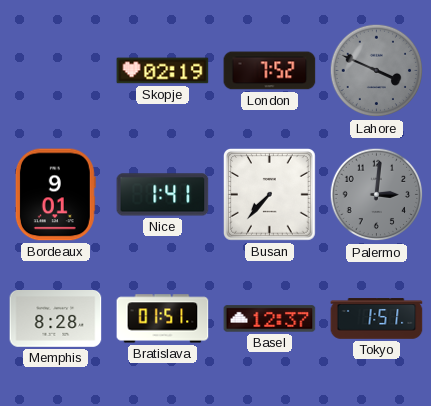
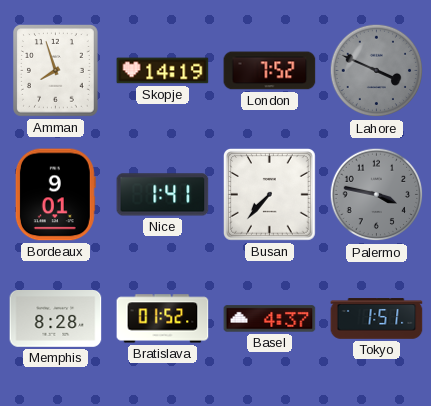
Amman: none -> 7:57 (56, 71)
Skopje: 02:19 -> 14:19 (163, 71)
Palermo: 3:01 -> 3:47 (377, 195)
Bratislava: 01:51 -> 01:52 (163, 319)
Basel: 12:37 -> 4:37 (270, 319)
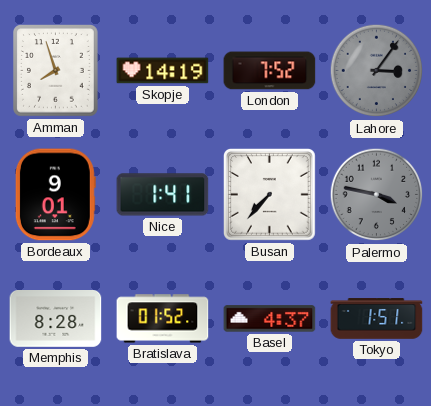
Lahore: 3:49 -> 3:06 (377, 71)
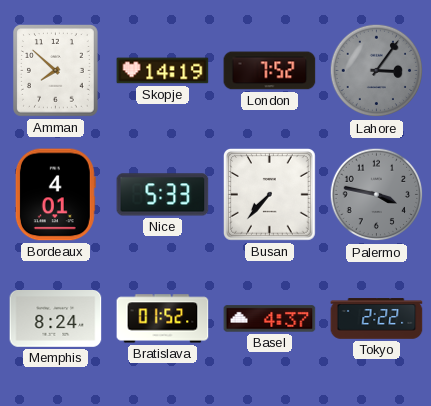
Amman: 7:57 -> 7:52 (56, 71)
Bordeaux: 9:01 -> 4:01 (55, 195)
Nice: 1:41 -> 5:33 (163, 195)
Memphis: 8:28 -> 8:24 (56, 319)
Tokyo: 1:51 -> 2:22 (377, 319)
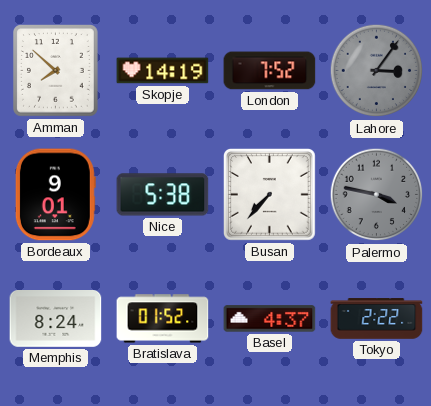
Bordeaux: 4:01 -> 9:01 (55, 195)
Nice: 5:33 -> 5:38 (163, 195)
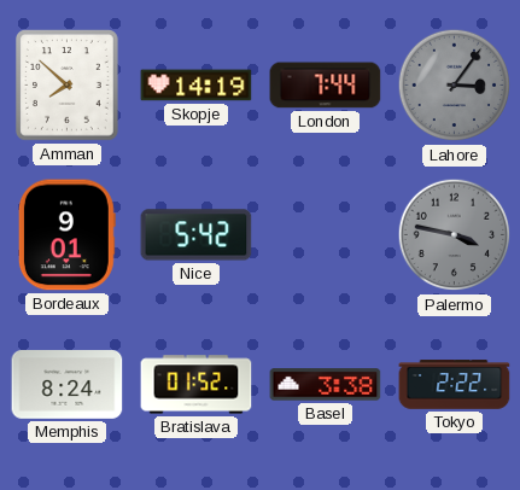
London: 7:52 -> 7:44 (326, 86)
Nice: 5:38 -> 5:42 (197, 235)
Busan: 7:37 -> none (269, 194)
Basel: 4:37 -> 3:38 (326, 385)
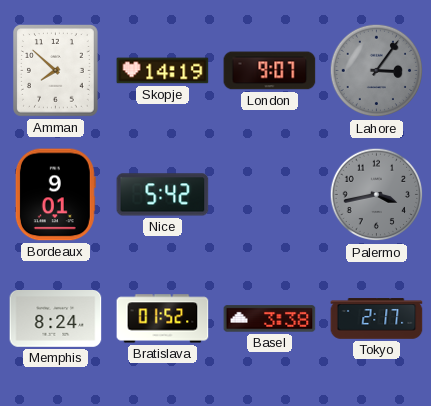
London: 7:44 -> 9:07 (270, 71)
Palermo: 3:47 -> 3:43 (377, 195)
Tokyo: 2:22 -> 2:17 (377, 319)
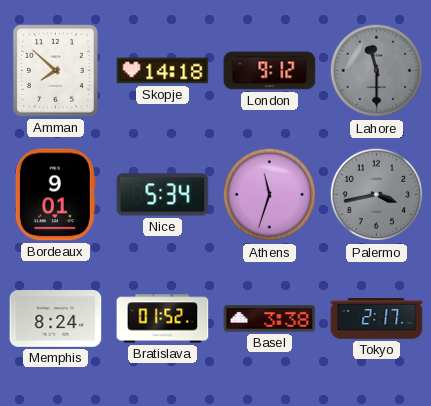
Skopje: 14:19 -> 14:18 (163, 71)
London: 9:07 -> 9:12 (270, 71)
Lahore: 3:06 -> 11:30 (377, 71)
Nice: 5:42 -> 5:34 (163, 195)
Athens: none -> 11:33 (270, 195)
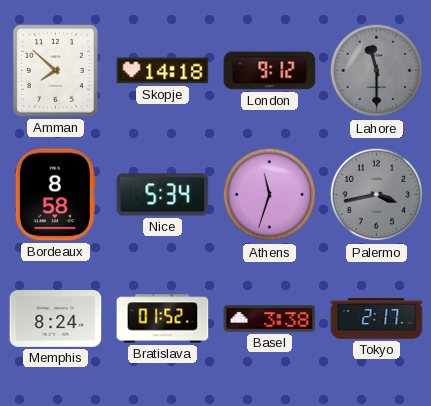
Bordeaux: 9:01 -> 8:58 (55, 195)
